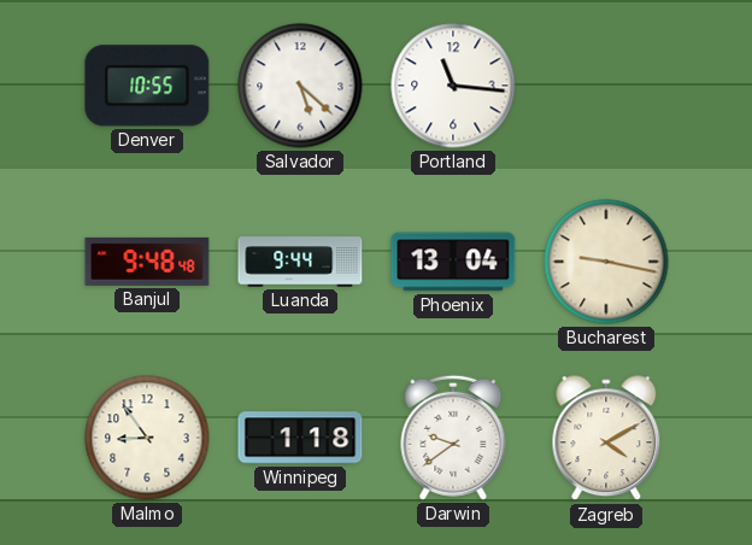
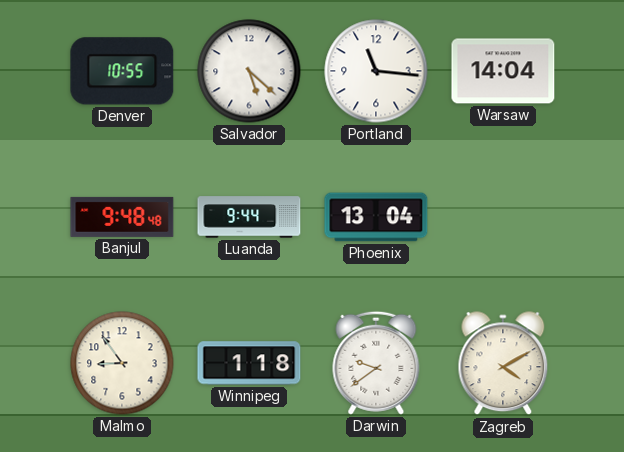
Warsaw: none -> 14:04 (503, 71)
Bucharest: 9:17 -> none (606, 262)
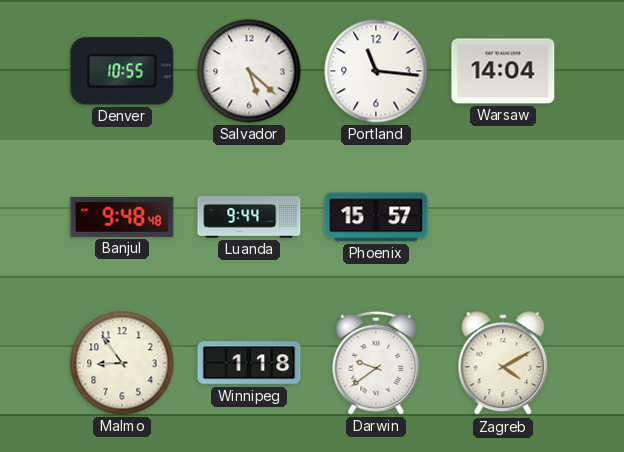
Phoenix: 13:04 -> 15:57 (376, 217)
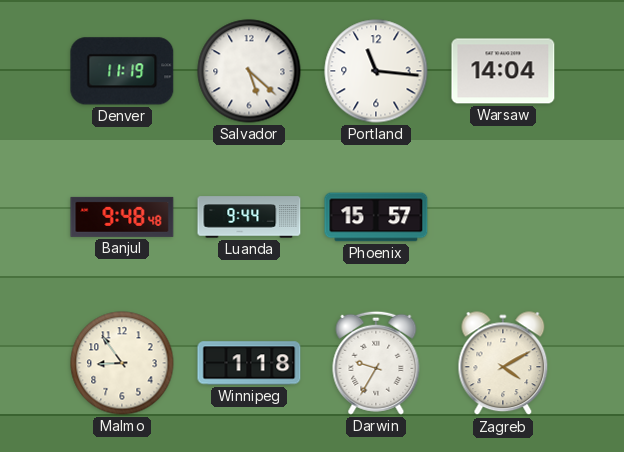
Denver: 10:55 -> 11:19 (122, 71)
Darwin: 9:39 -> 9:35 (376, 363)
